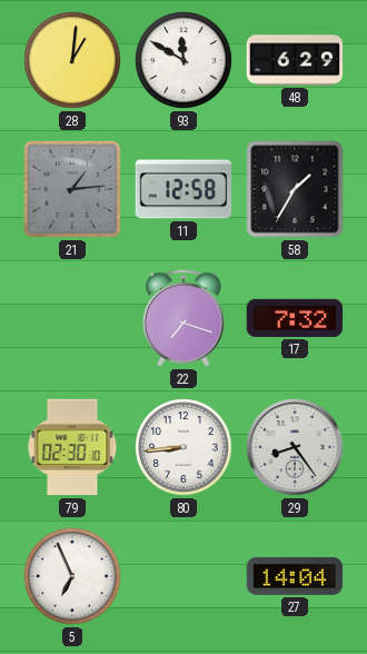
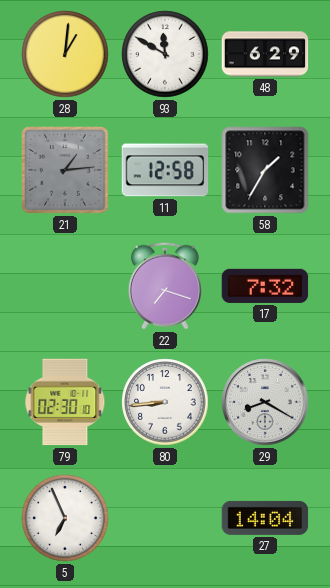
29: 8:24 -> 8:20 (265, 402)
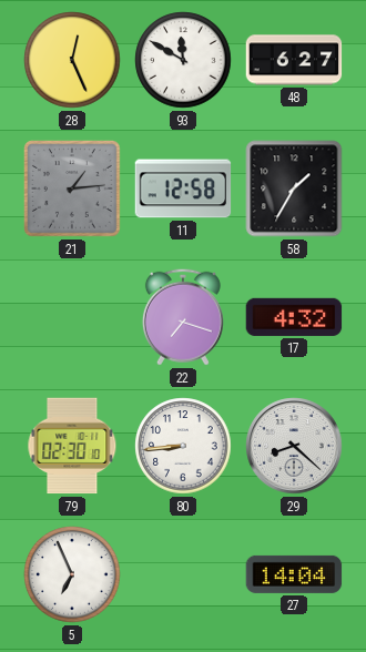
28: 1:01 -> 12:26 (72, 60)
48: 6:29 -> 6:27 (294, 60)
17: 7:32 -> 4:32 (294, 317)
29: 8:20 -> 8:22 (294, 446)
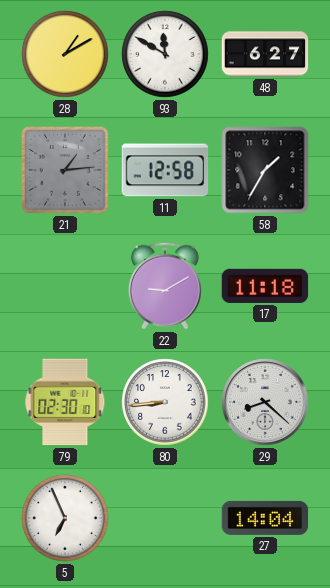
28: 12:26 -> 1:10 (65, 54)
22: 7:18 -> 9:10 (165, 286)
17: 4:32 -> 11:18 (265, 286)
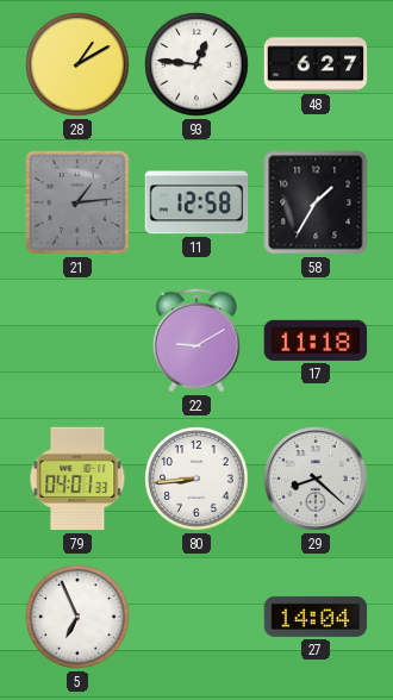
93: 11:50 -> 12:46 (196, 64)
79: 02:30 -> 04:01 (77, 479)
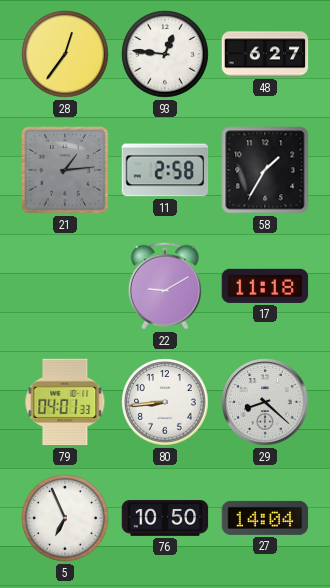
28: 1:10 -> 12:36 (65, 54)
11: 12:58 -> 2:58 (165, 170)
76: none -> 10:50 (165, 519)
